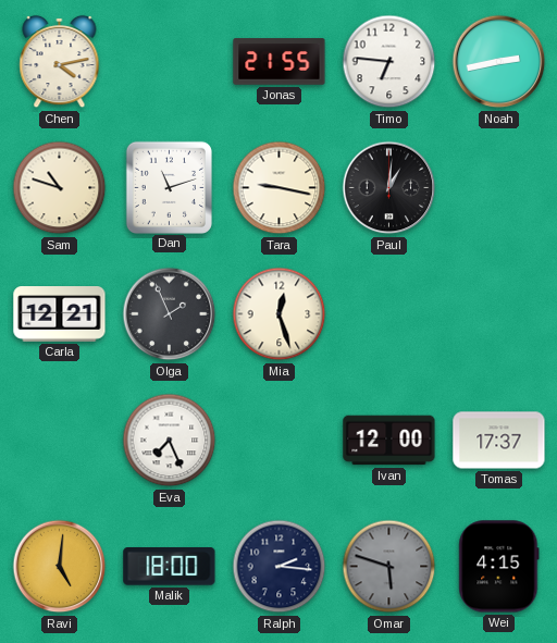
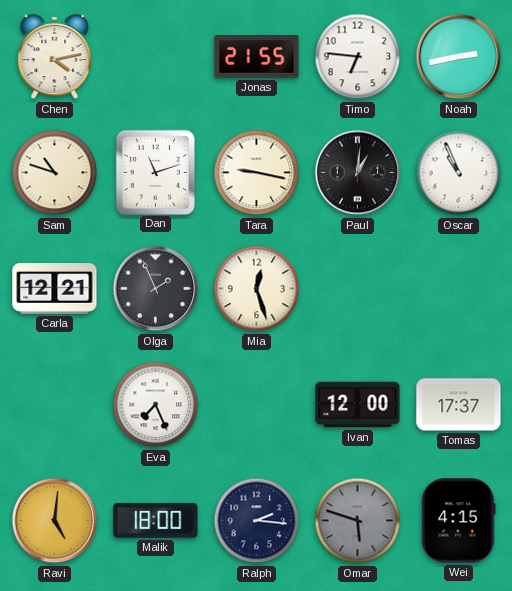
Oscar: none -> 10:56 (459, 173)
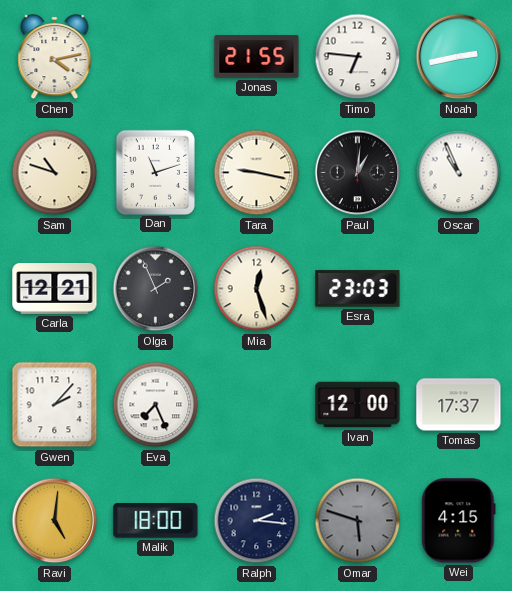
Esra: none -> 23:03 (358, 289)
Gwen: none -> 2:07 (55, 405)
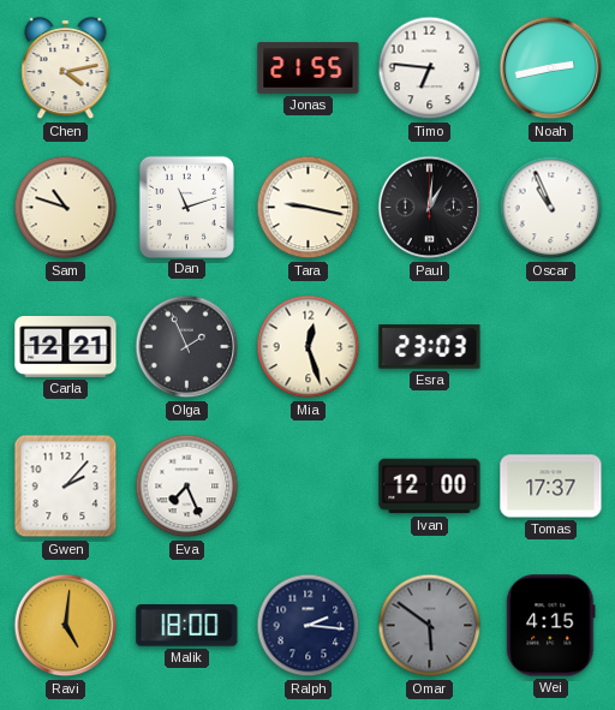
Omar: 5:48 -> 5:51 (430, 626)
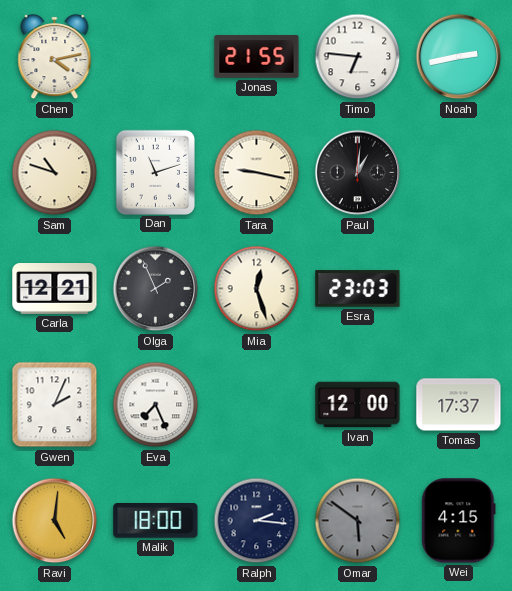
Oscar: 10:56 -> none (551, 208)
Gwen: 2:07 -> 2:04 (55, 405)
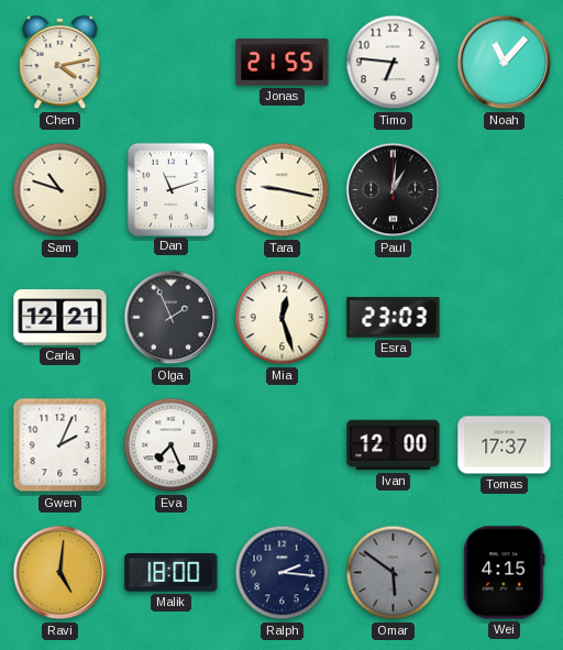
Noah: 2:43 -> 11:07 (505, 63)
